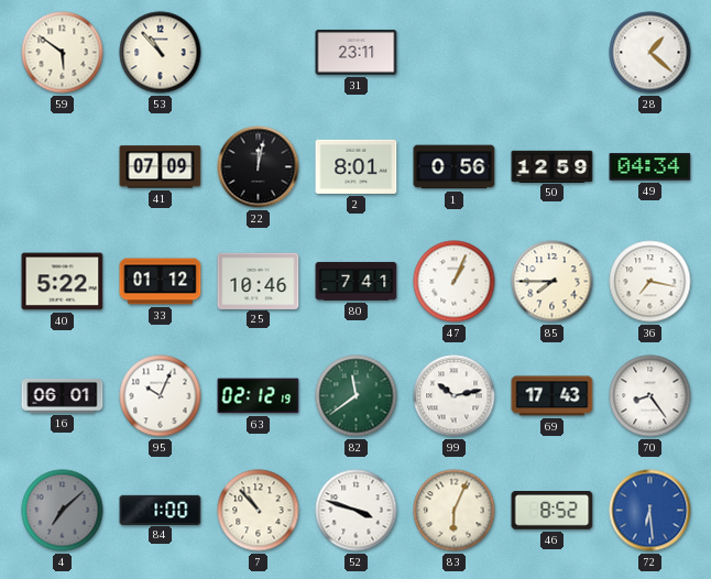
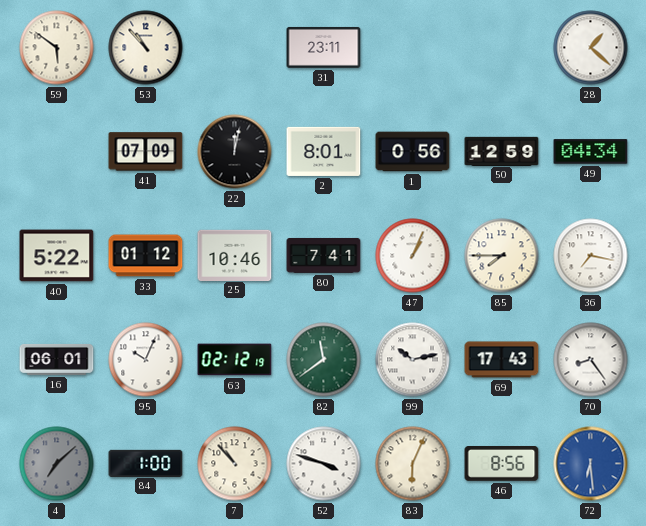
46: 8:52 -> 8:56 (502, 464)
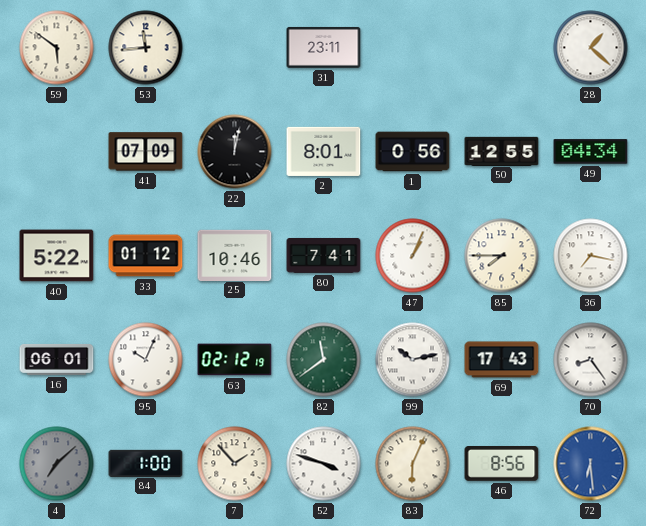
53: 10:53 -> 11:44 (146, 48)
50: 12:59 -> 12:55 (502, 151)
7: 10:53 -> 1:53 (235, 464)
